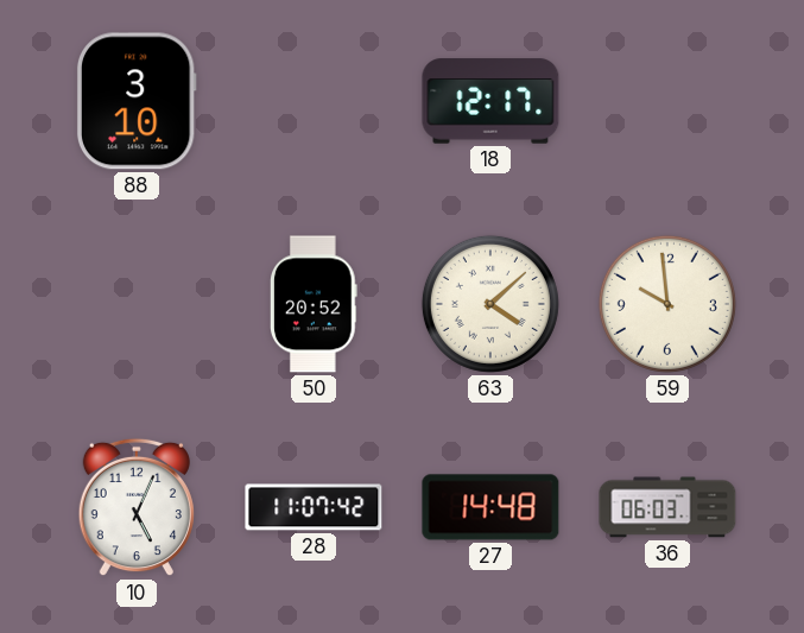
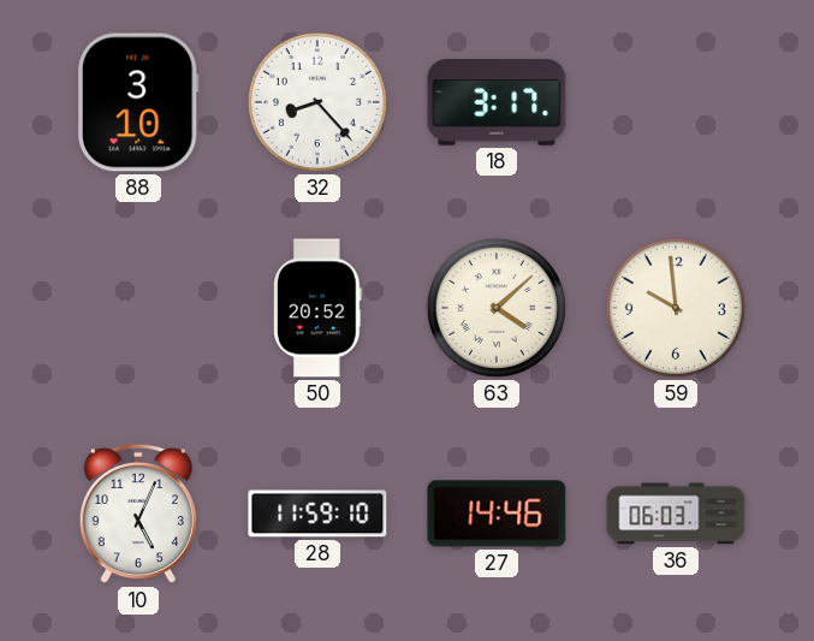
32: none -> 8:23 (317, 102)
18: 12:17 -> 3:17 (497, 102)
28: 11:07 -> 11:59 (317, 514)
27: 14:48 -> 14:46 (497, 514)
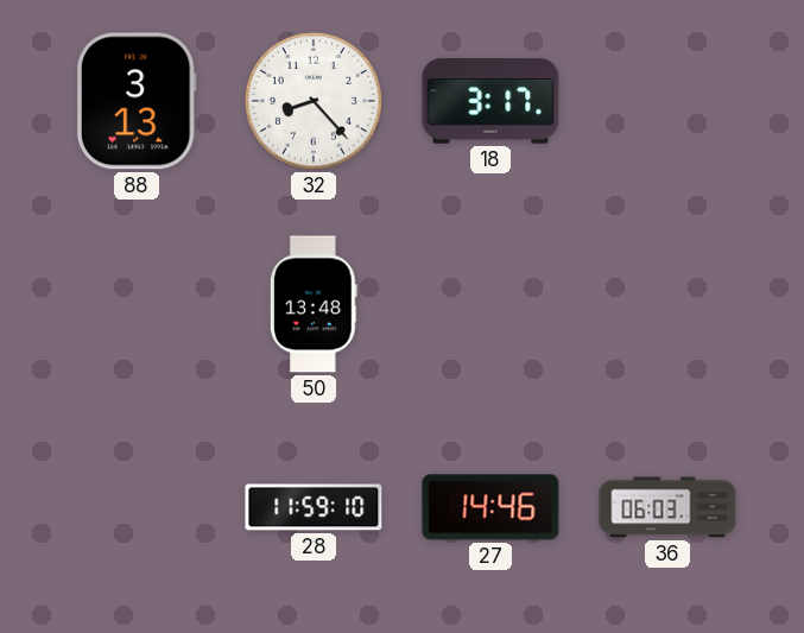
88: 3:10 -> 3:13 (137, 101)
50: 20:52 -> 13:48 (314, 304)
63: 4:08 -> none (497, 308)
59: 9:59 -> none (676, 308)
10: 5:04 -> none (138, 514)
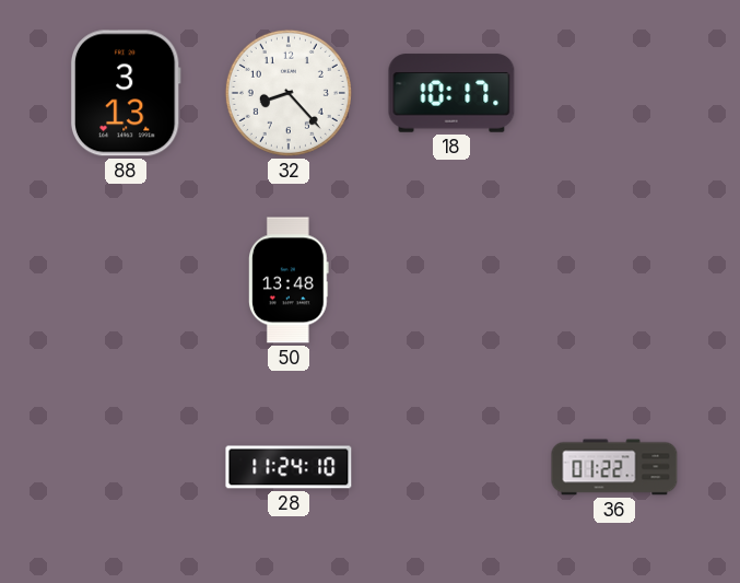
18: 3:17 -> 10:17 (451, 93)
28: 11:59 -> 11:24 (289, 467)
27: 14:46 -> none (490, 507)
36: 06:03 -> 01:22 (614, 467)
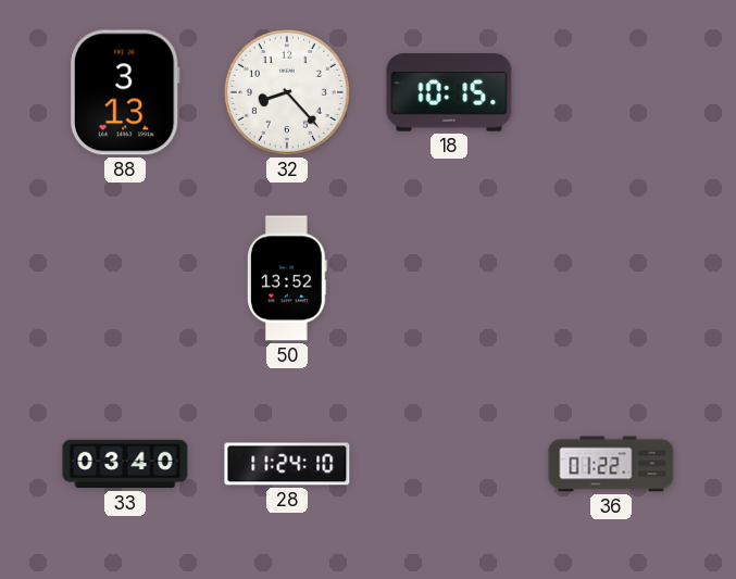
18: 10:17 -> 10:15 (449, 92)
50: 13:48 -> 13:52 (287, 278)
33: none -> 03:40 (125, 464)
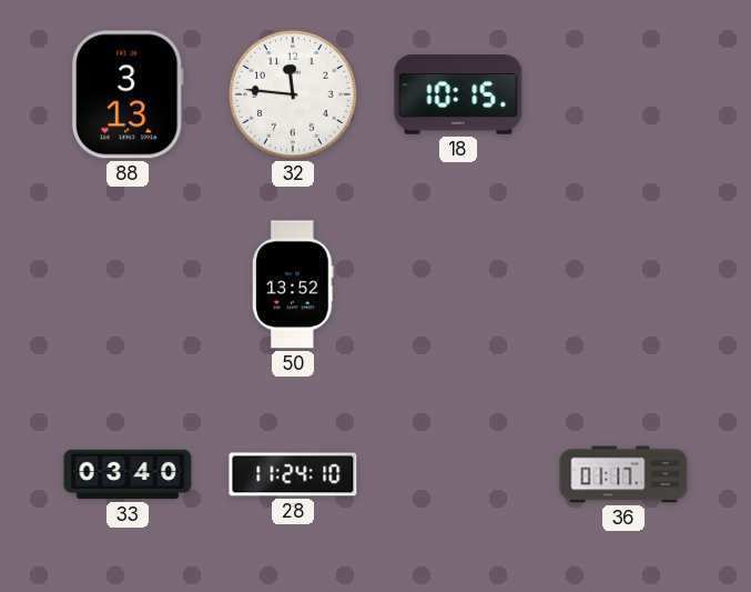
32: 8:23 -> 11:46 (293, 94)
36: 01:22 -> 01:17 (623, 474)
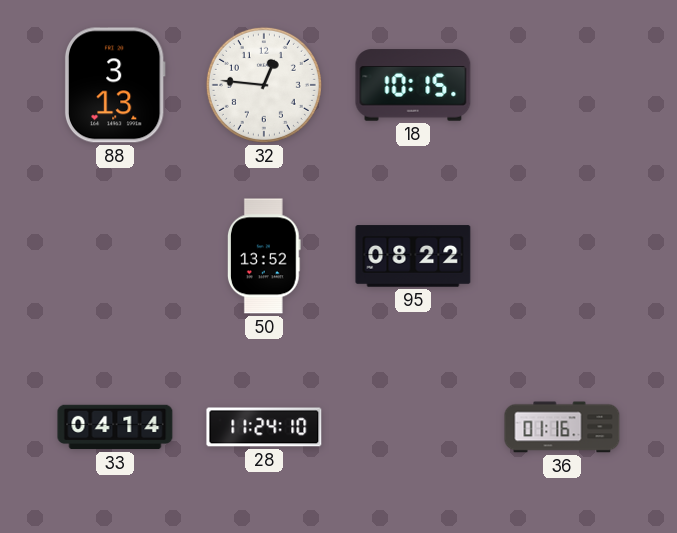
32: 11:46 -> 12:46 (264, 85)
95: none -> 08:22 (413, 256)
33: 03:40 -> 04:14 (115, 427)
36: 01:17 -> 01:16 (562, 427)
